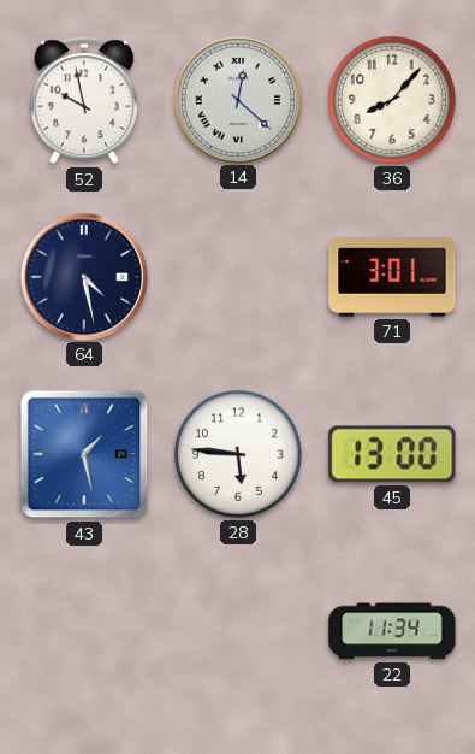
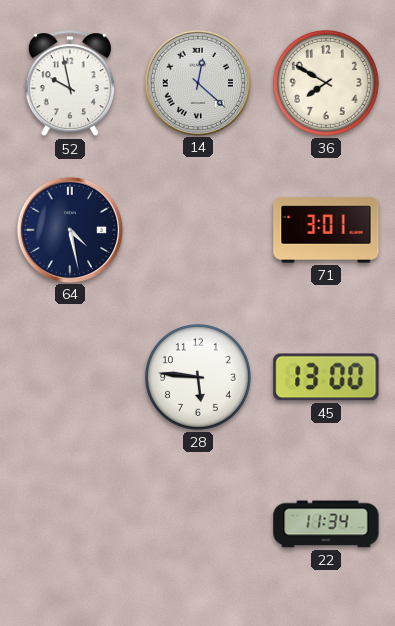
36: 8:07 -> 7:50 (326, 83)
43: 1:28 -> none (84, 454)
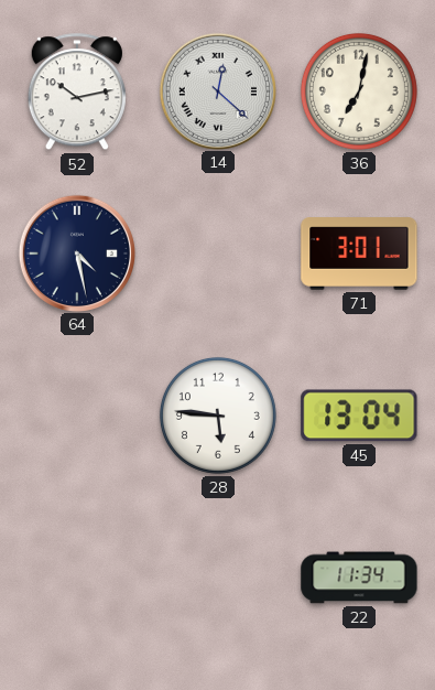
52: 9:58 -> 10:13 (77, 93)
36: 7:50 -> 7:02 (359, 91)
45: 13:00 -> 13:04 (359, 416)
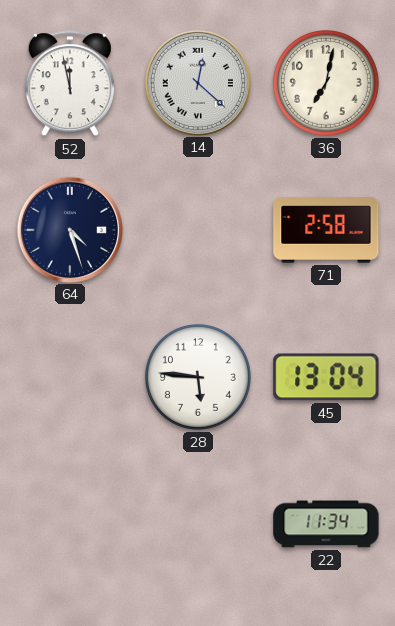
52: 10:13 -> 11:58 (70, 84)
64: 4:28 -> 4:27 (69, 229)
71: 3:01 -> 2:58 (326, 230)
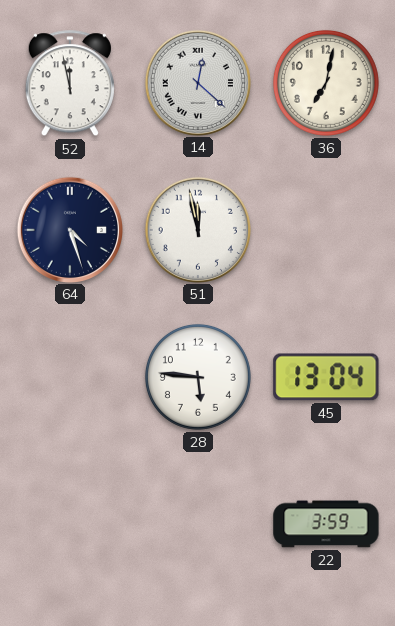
51: none -> 11:58 (197, 229)
71: 2:58 -> none (326, 230)
22: 11:34 -> 3:59 (326, 524)
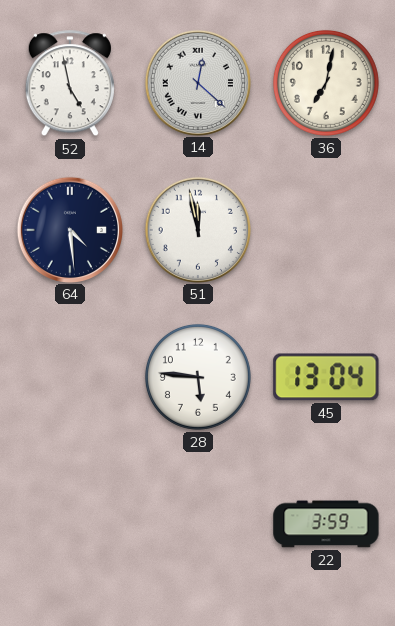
52: 11:58 -> 4:58 (70, 84)
64: 4:27 -> 4:29 (69, 229)
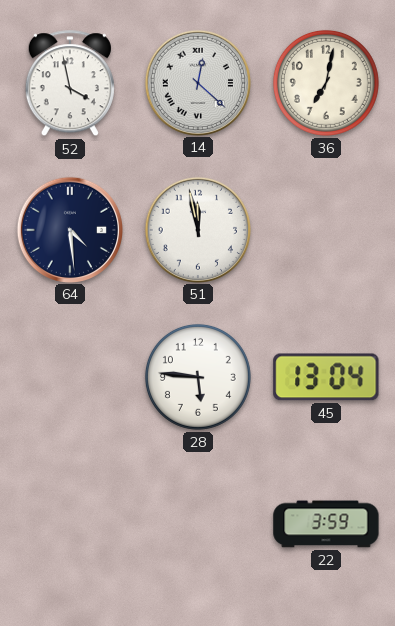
52: 4:58 -> 3:58 (70, 84)
